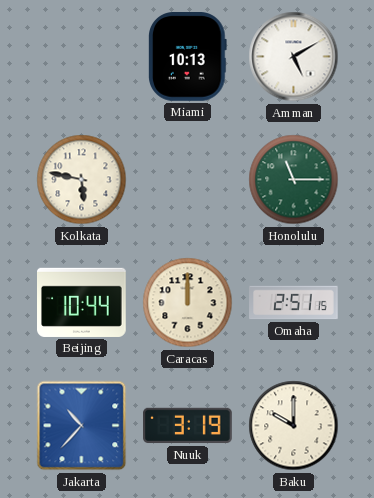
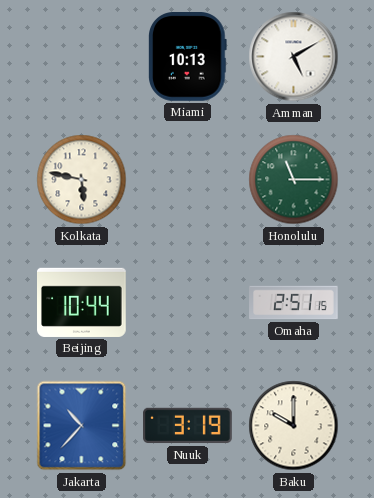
Caracas: 12:00 -> none (188, 303)
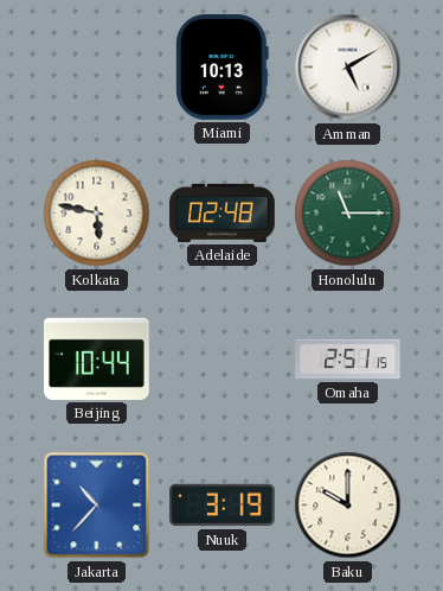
Adelaide: none -> 02:48 (223, 212)
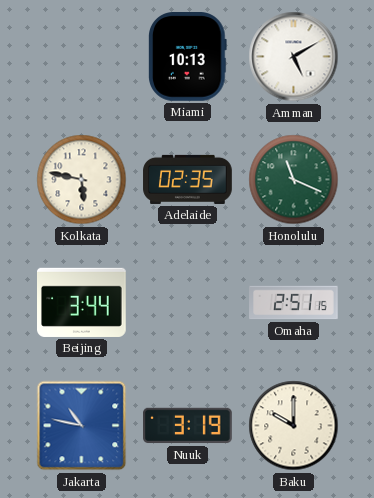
Adelaide: 02:48 -> 02:35 (188, 179)
Honolulu: 11:15 -> 11:19 (294, 180)
Beijing: 10:44 -> 3:44 (82, 302)
Jakarta: 10:37 -> 10:47 (82, 426)
